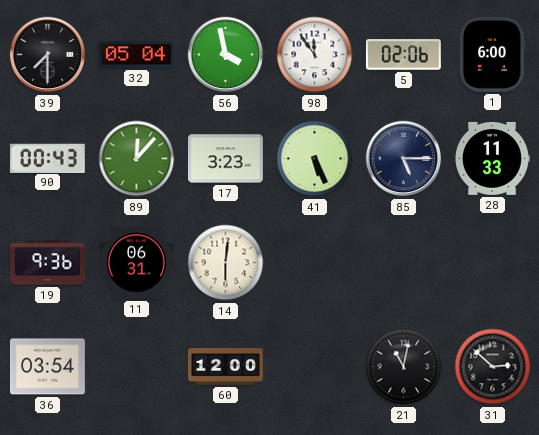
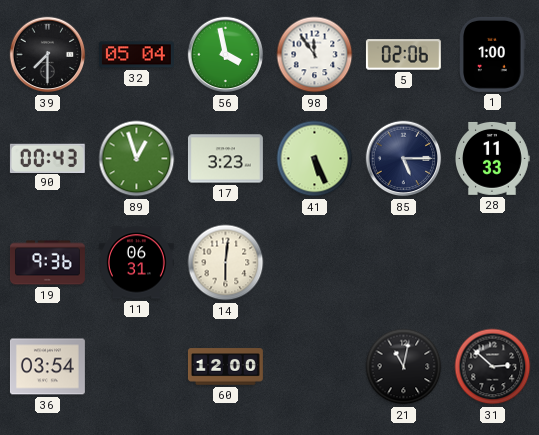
1: 6:00 -> 1:00 (493, 54)
89: 12:07 -> 12:57 (137, 159)
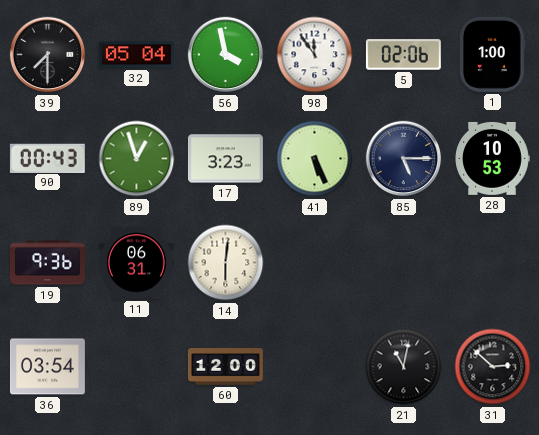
28: 11:33 -> 10:53 (493, 159)
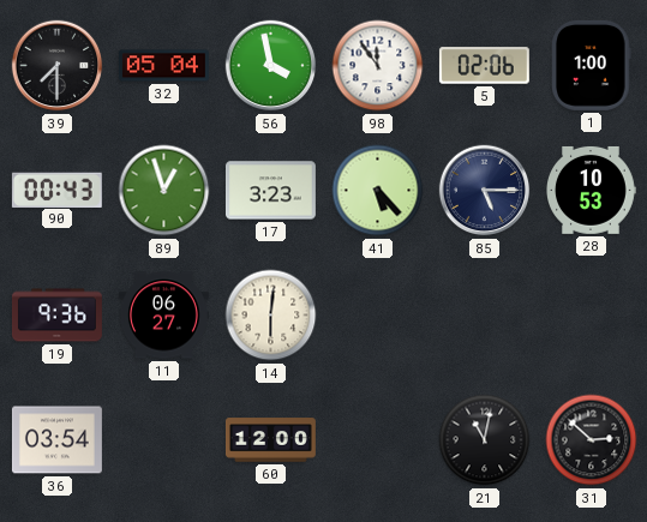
41: 5:26 -> 5:23 (378, 191)
11: 06:31 -> 06:27 (163, 316)
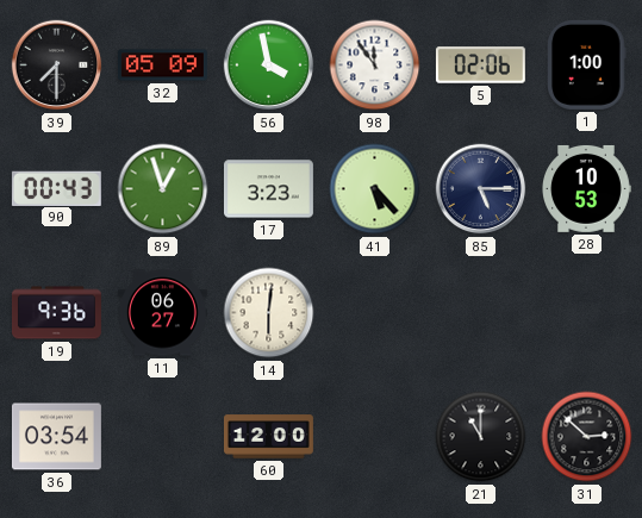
32: 05:04 -> 05:09 (162, 65)
21: 11:02 -> 11:00 (481, 437)
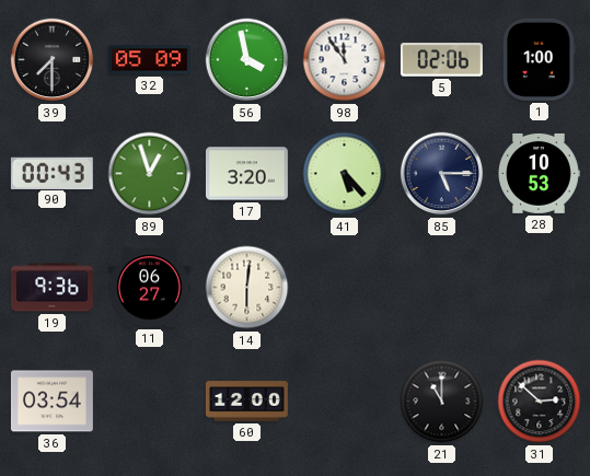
17: 3:23 -> 3:20 (246, 174)
